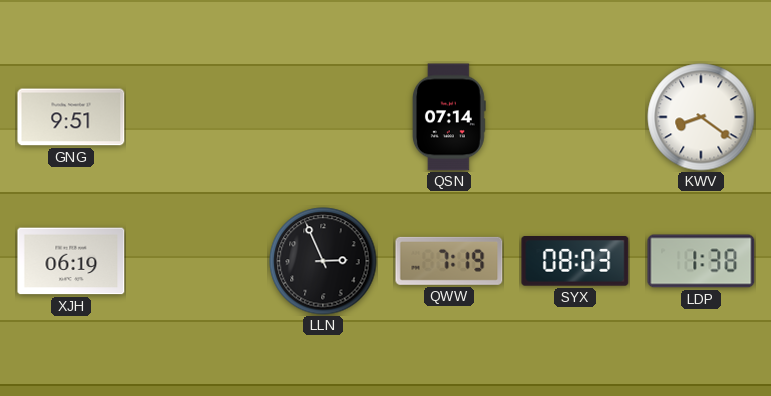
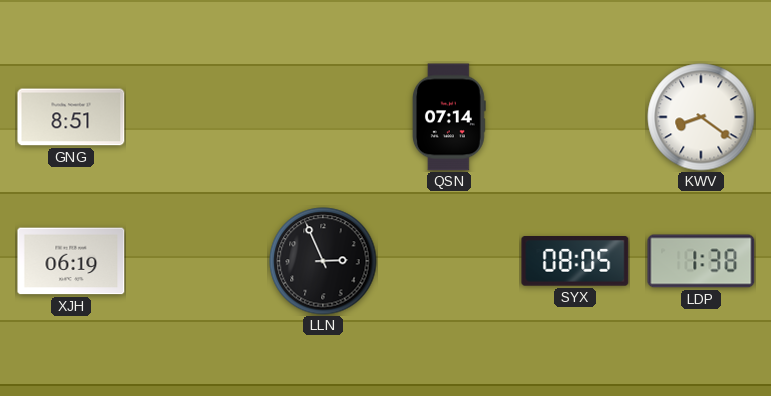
GNG: 9:51 -> 8:51 (71, 117)
QWW: 7:19 -> none (449, 261)
SYX: 08:03 -> 08:05 (575, 262)
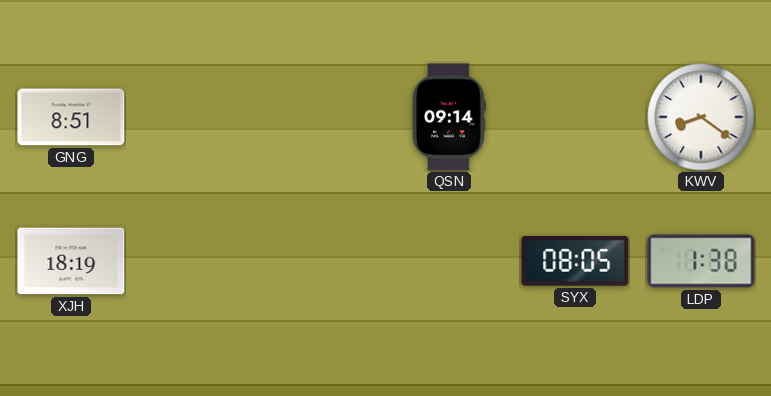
QSN: 07:14 -> 09:14 (449, 117)
XJH: 06:19 -> 18:19 (71, 261)
LLN: 2:56 -> none (323, 261)
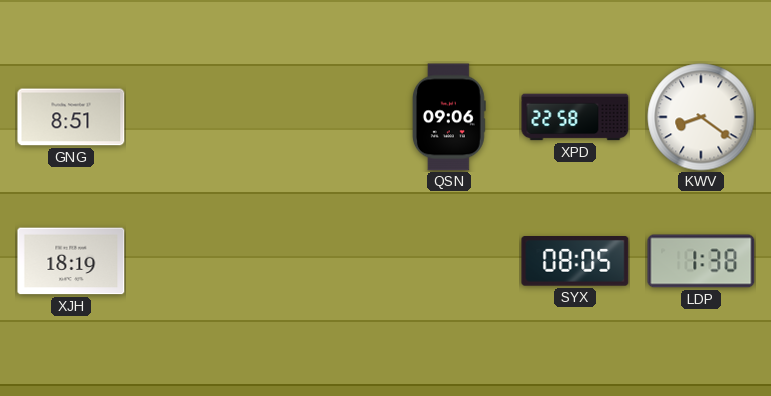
QSN: 09:14 -> 09:06 (449, 117)
XPD: none -> 22:58 (575, 117)
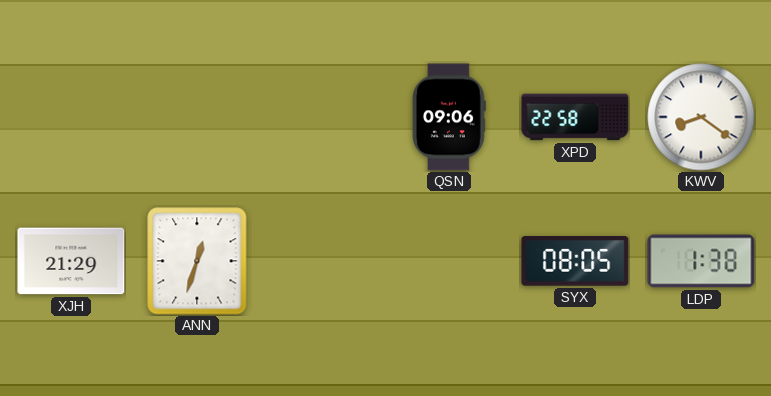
GNG: 8:51 -> none (71, 117)
XJH: 18:19 -> 21:29 (71, 261)
ANN: none -> 12:33 (197, 261)
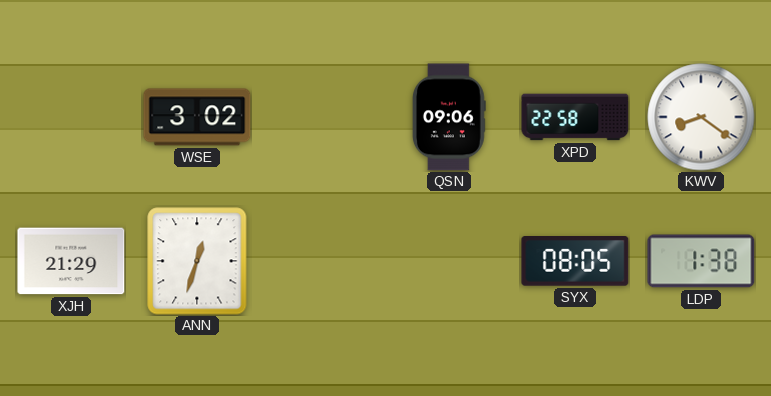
WSE: none -> 3:02 (197, 117)
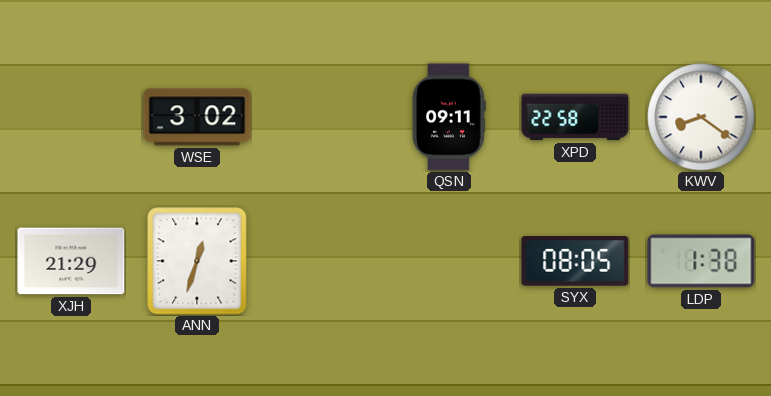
QSN: 09:06 -> 09:11 (449, 117)
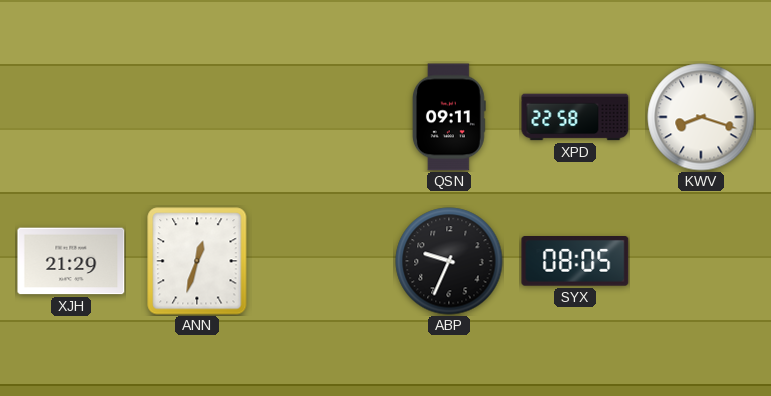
WSE: 3:02 -> none (197, 117)
KWV: 8:21 -> 8:18 (701, 117)
ABP: none -> 9:34 (449, 261)
LDP: 1:38 -> none (701, 261)
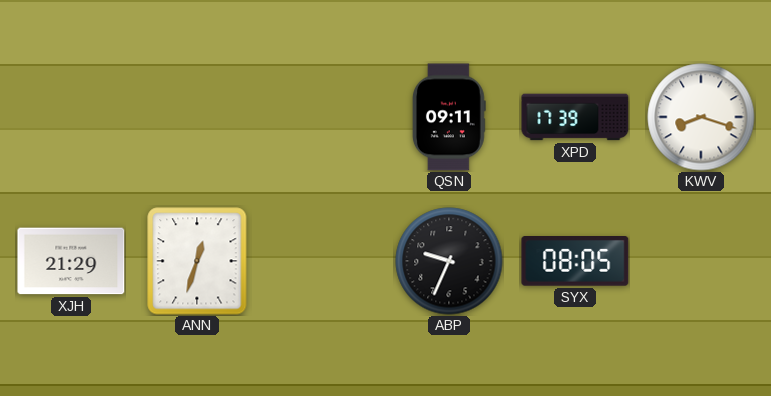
XPD: 22:58 -> 17:39 (575, 117)
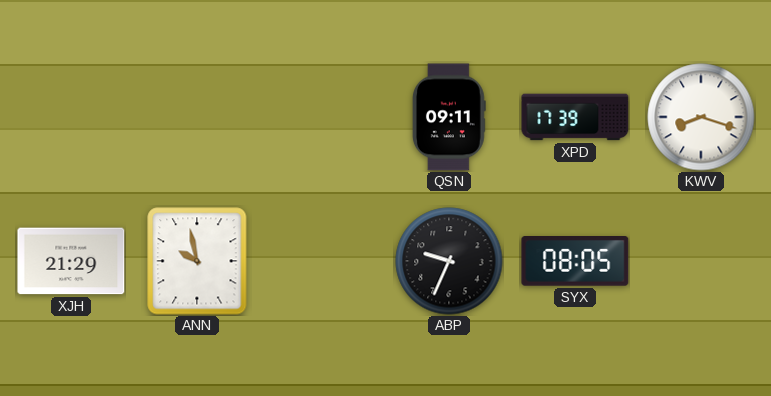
ANN: 12:33 -> 9:58 (197, 261)
